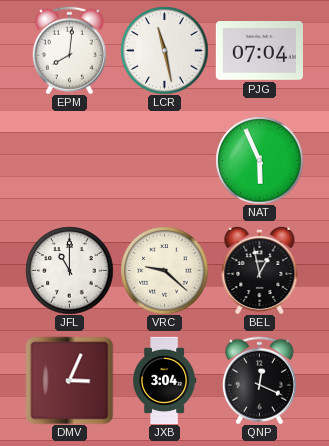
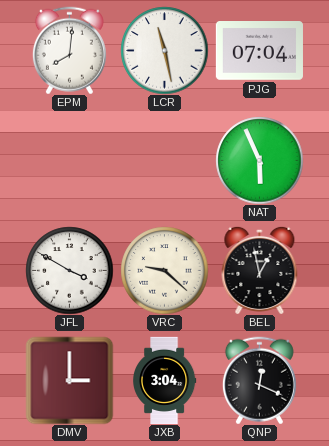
JFL: 11:00 -> 3:50 (69, 270)
DMV: 3:04 -> 3:00 (69, 380)
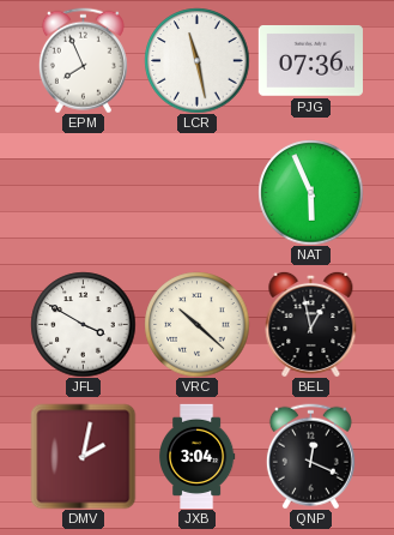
EPM: 8:01 -> 7:56 (83, 60)
PJG: 07:04 -> 07:36 (310, 61)
VRC: 9:22 -> 10:22 (196, 324)
DMV: 3:00 -> 2:02 (83, 456)
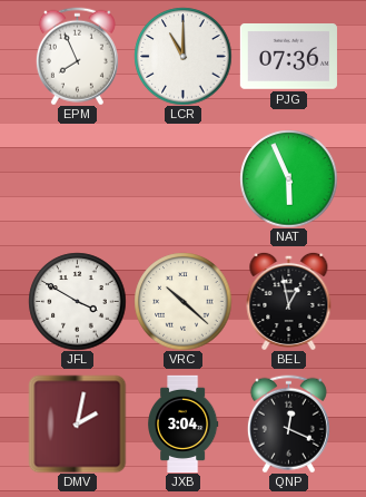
LCR: 11:28 -> 11:00 (182, 56)
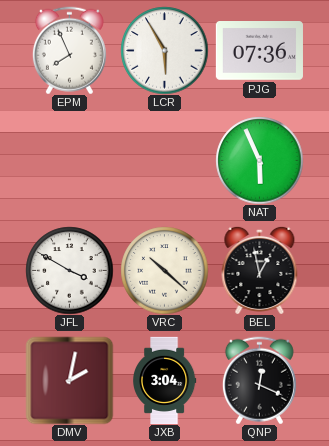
LCR: 11:00 -> 5:55 (164, 50)
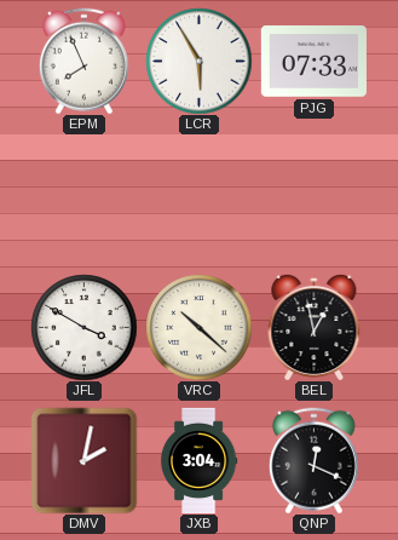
PJG: 07:36 -> 07:33 (313, 62)
NAT: 5:56 -> none (259, 160)
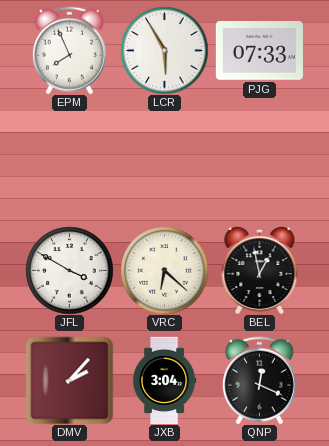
VRC: 10:22 -> 6:22 (164, 270)
DMV: 2:02 -> 2:07 (69, 380)
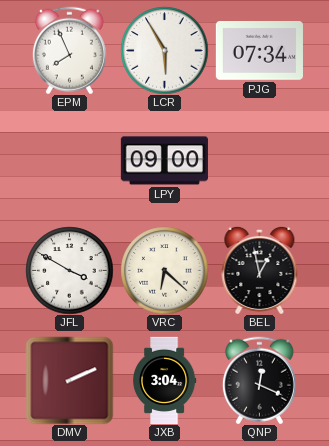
PJG: 07:33 -> 07:34 (259, 51)
LPY: none -> 09:00 (164, 161)
DMV: 2:07 -> 2:11 (69, 380)
